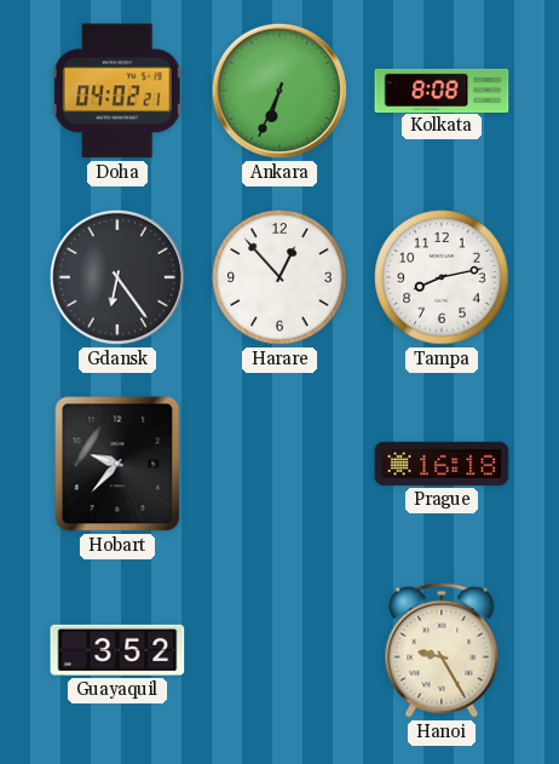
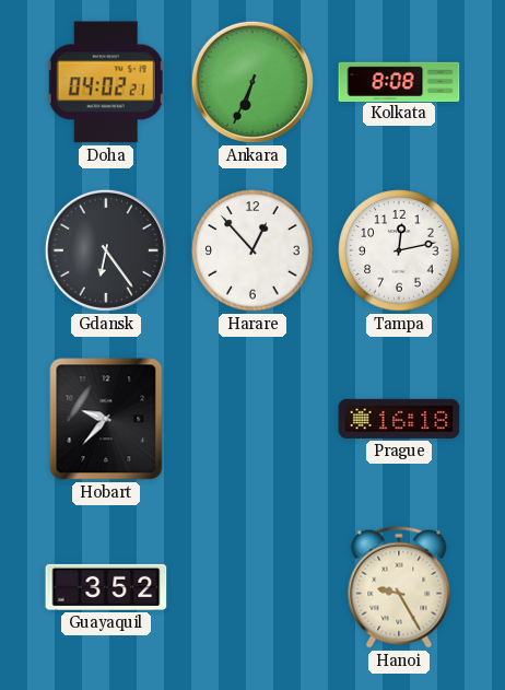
Tampa: 8:13 -> 12:13 (399, 250)
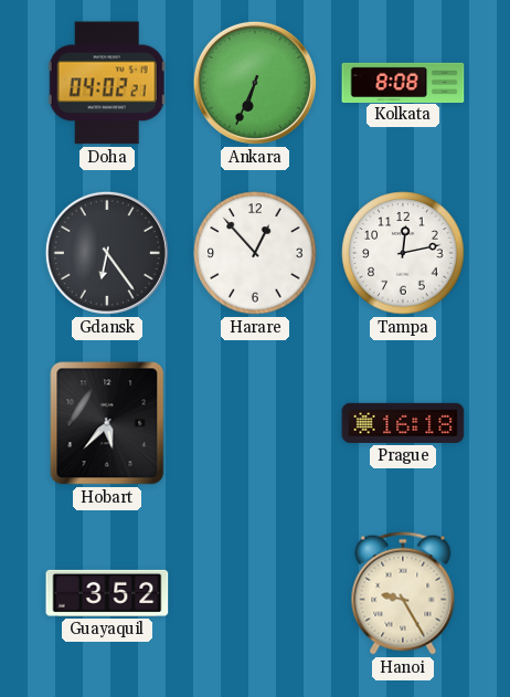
Hobart: 9:37 -> 5:37 (107, 423)
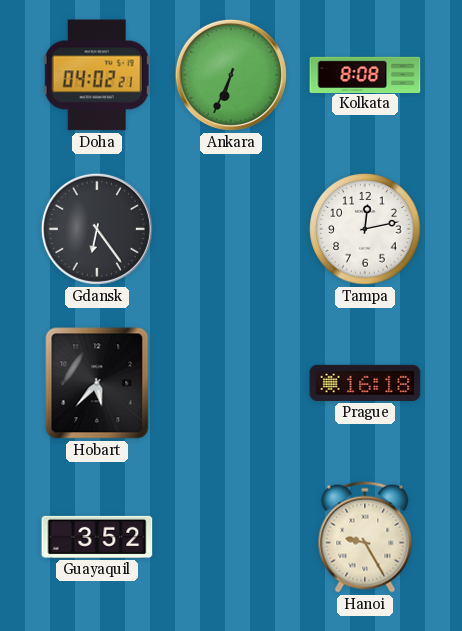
Harare: 12:53 -> none (255, 253)
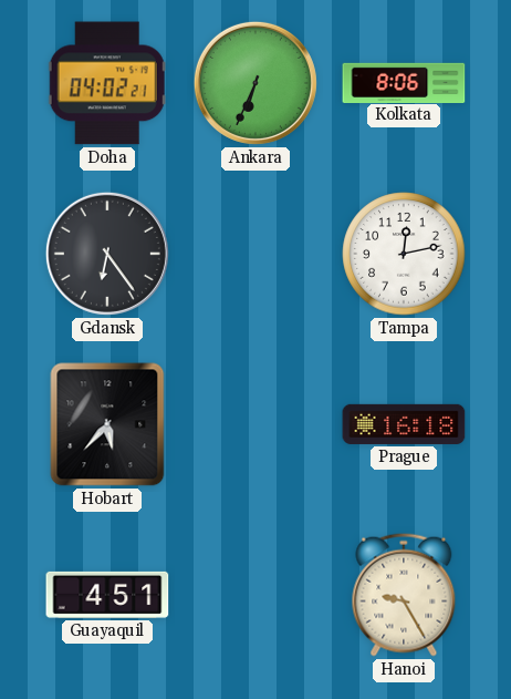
Kolkata: 8:08 -> 8:06 (404, 82)
Guayaquil: 3:52 -> 4:51 (107, 595)
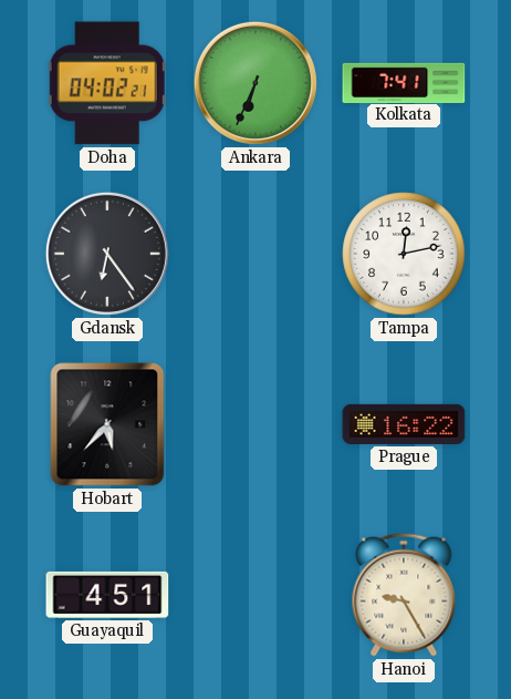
Kolkata: 8:06 -> 7:41 (404, 82)
Prague: 16:18 -> 16:22 (404, 424)
